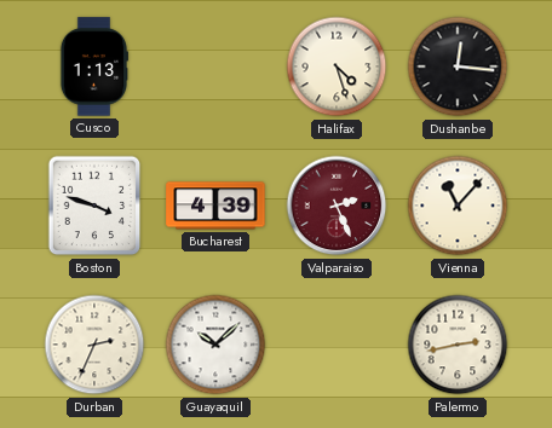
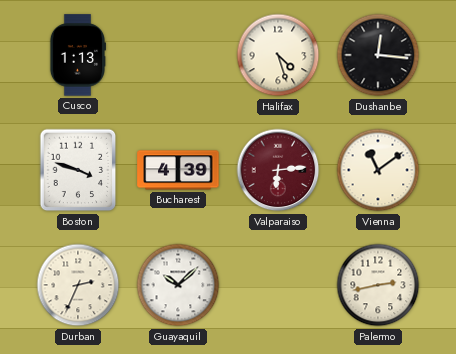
Valparaiso: 2:26 -> 6:14 (278, 170)
Vienna: 11:07 -> 11:09 (378, 170)
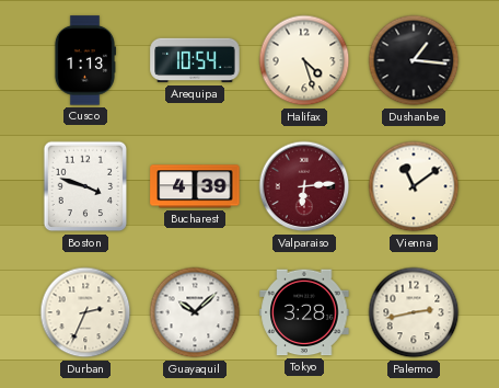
Arequipa: none -> 10:54 (195, 60)
Dushanbe: 12:16 -> 1:16 (414, 60)
Tokyo: none -> 3:28 (304, 312)
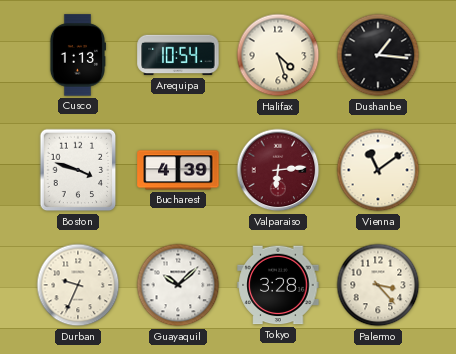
Durban: 2:34 -> 9:34 (78, 285)
Palermo: 2:43 -> 3:23 (378, 285)
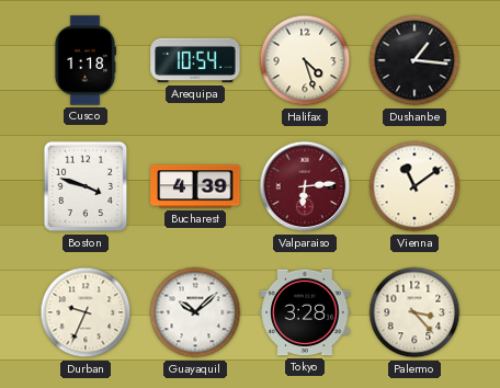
Cusco: 1:13 -> 1:18 (84, 60)
